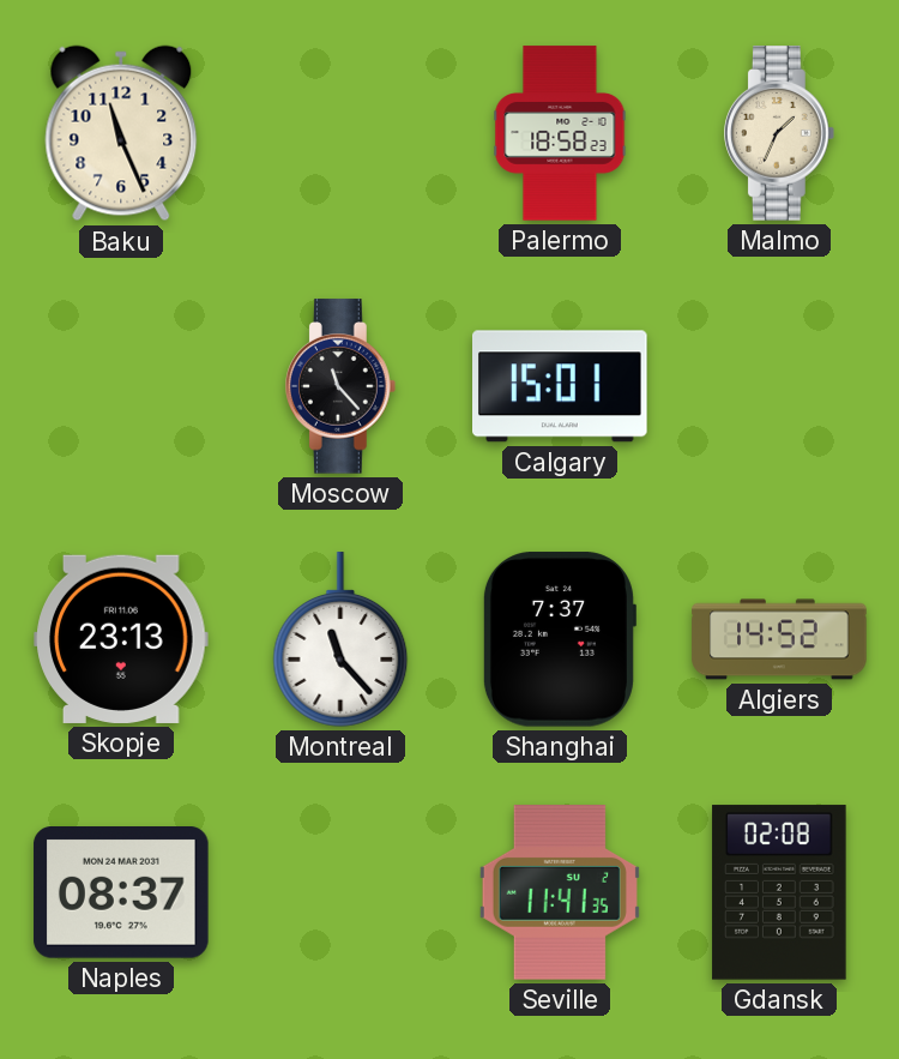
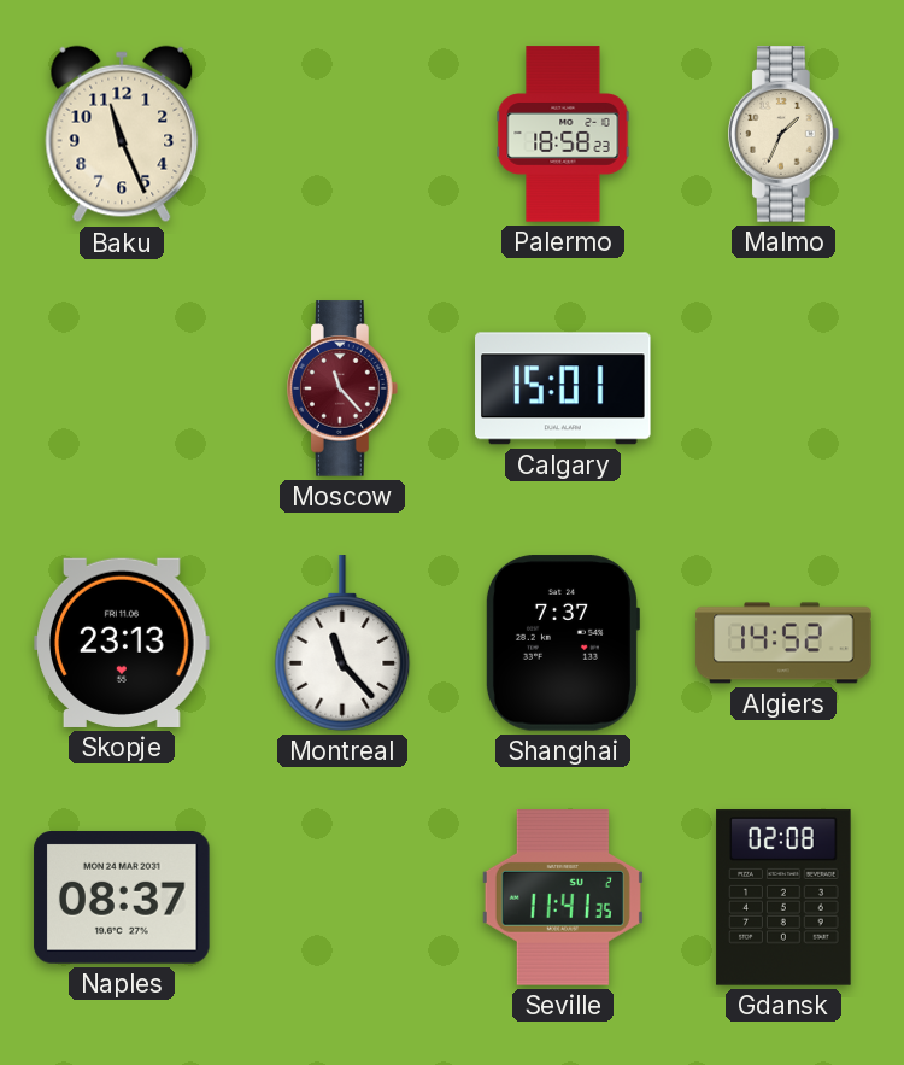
Moscow dial: black -> burgundy (344, 388)
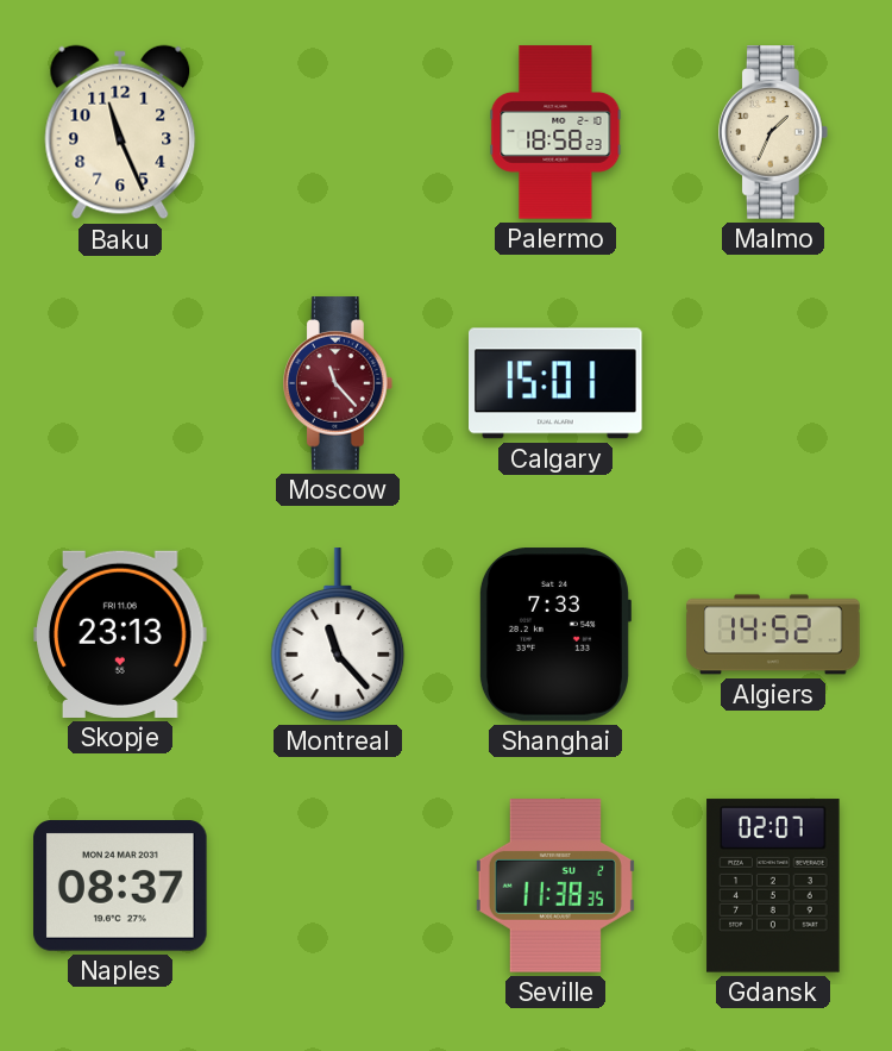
Shanghai: 7:37 -> 7:33 (554, 634)
Seville: 11:41 -> 11:38 (555, 886)
Gdansk: 02:08 -> 02:07 (773, 886)
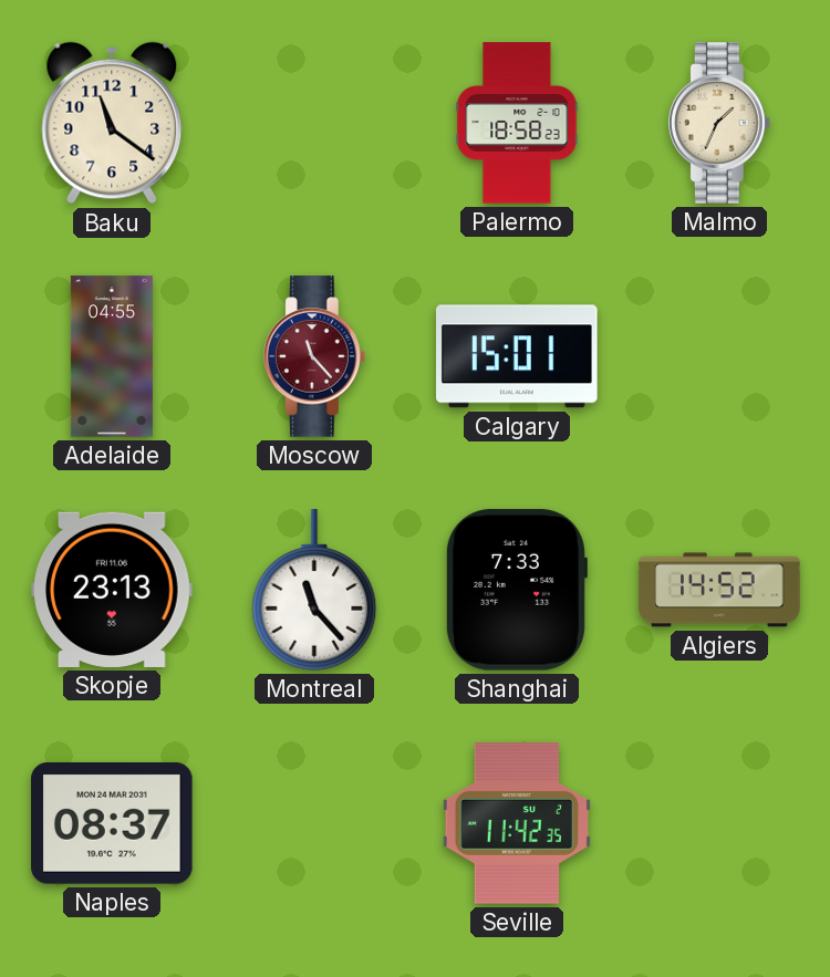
Baku: 11:26 -> 11:21 (112, 123)
Adelaide: none -> 04:55 (112, 356)
Seville: 11:38 -> 11:42 (517, 823)
Gdansk: 02:07 -> none (773, 886)
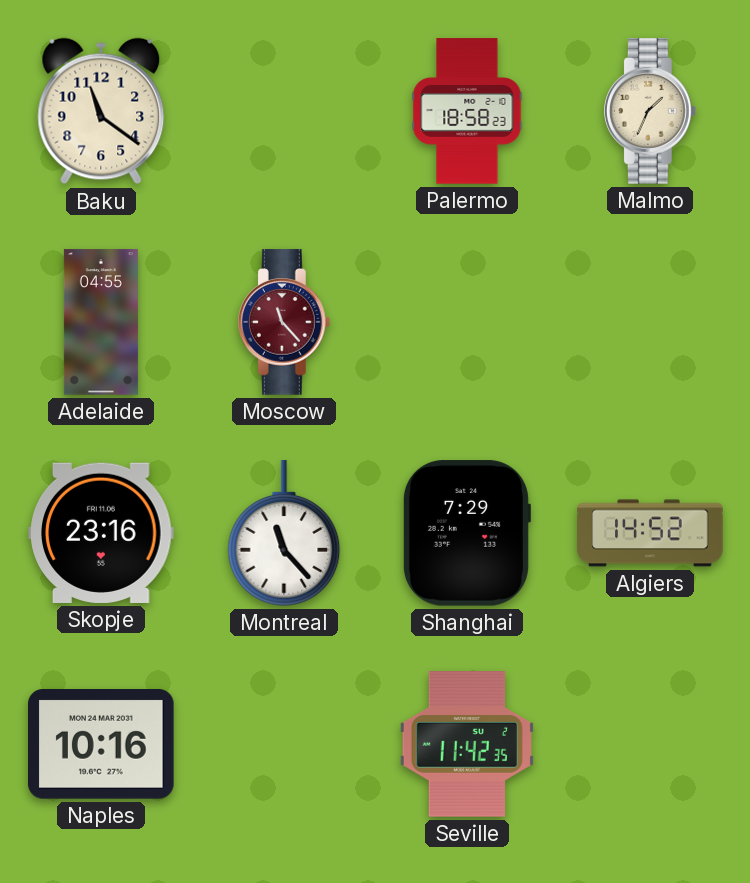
Calgary: 15:01 -> none (517, 356)
Skopje: 23:13 -> 23:16 (101, 533)
Shanghai: 7:33 -> 7:29 (466, 533)
Naples: 08:37 -> 10:16 (101, 745)
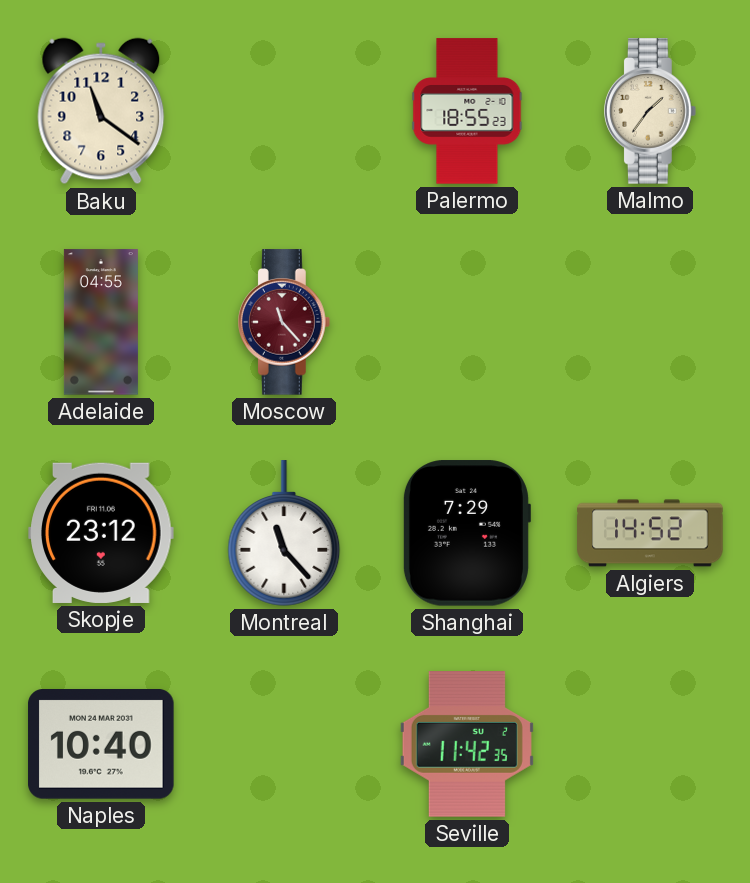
Palermo: 18:58 -> 18:55 (467, 111)
Malmo: 1:34 -> 1:36 (651, 111)
Skopje: 23:16 -> 23:12 (101, 533)
Naples: 10:16 -> 10:40 (101, 745)
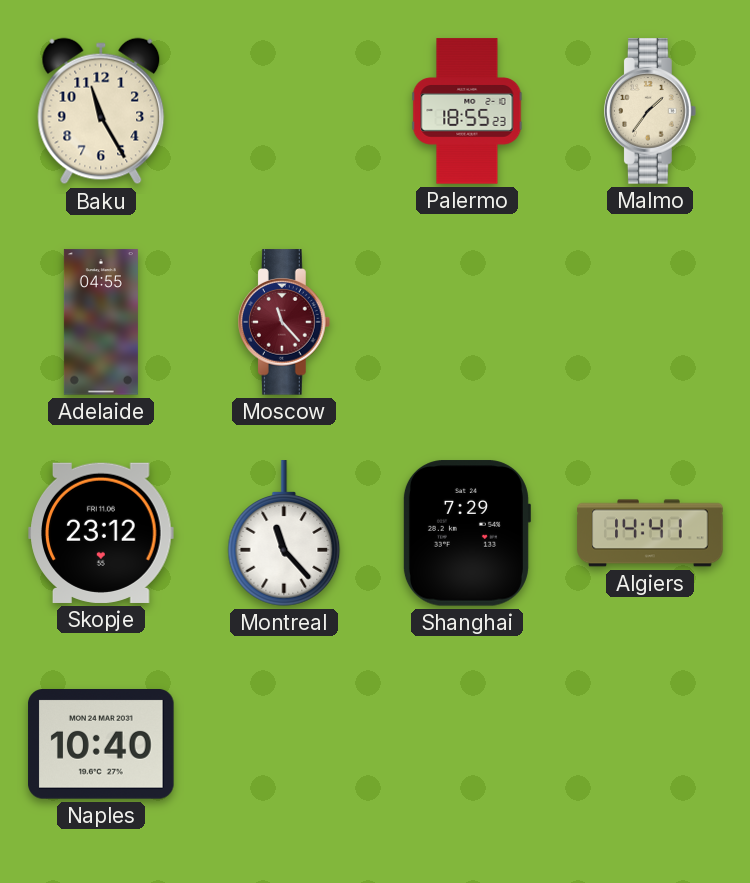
Baku: 11:21 -> 11:25 (101, 111)
Algiers: 14:52 -> 14:41 (650, 533)
Seville: 11:42 -> none (467, 744)
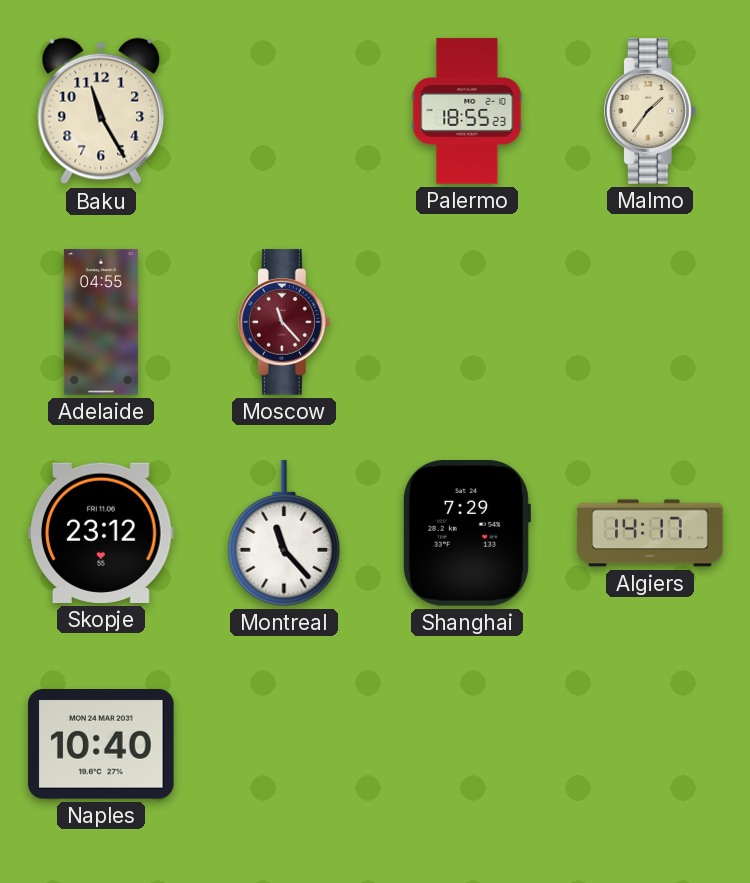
Algiers: 14:41 -> 14:17 (650, 533)
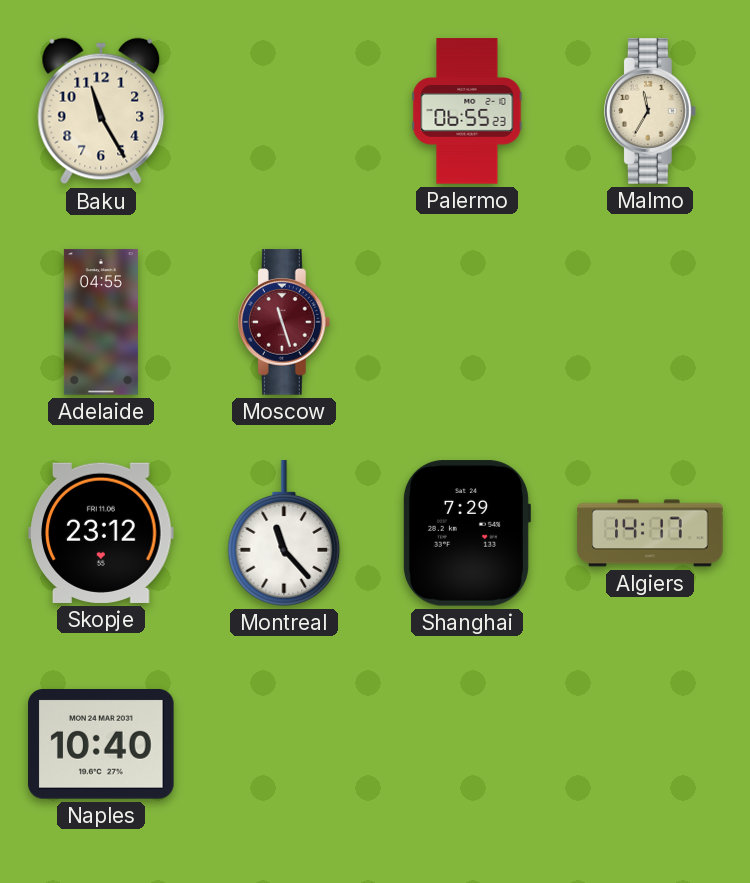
Palermo: 18:55 -> 06:55 (467, 111)
Malmo: 1:36 -> 11:35 (651, 111)
Moscow: 11:23 -> 11:27 (285, 322)
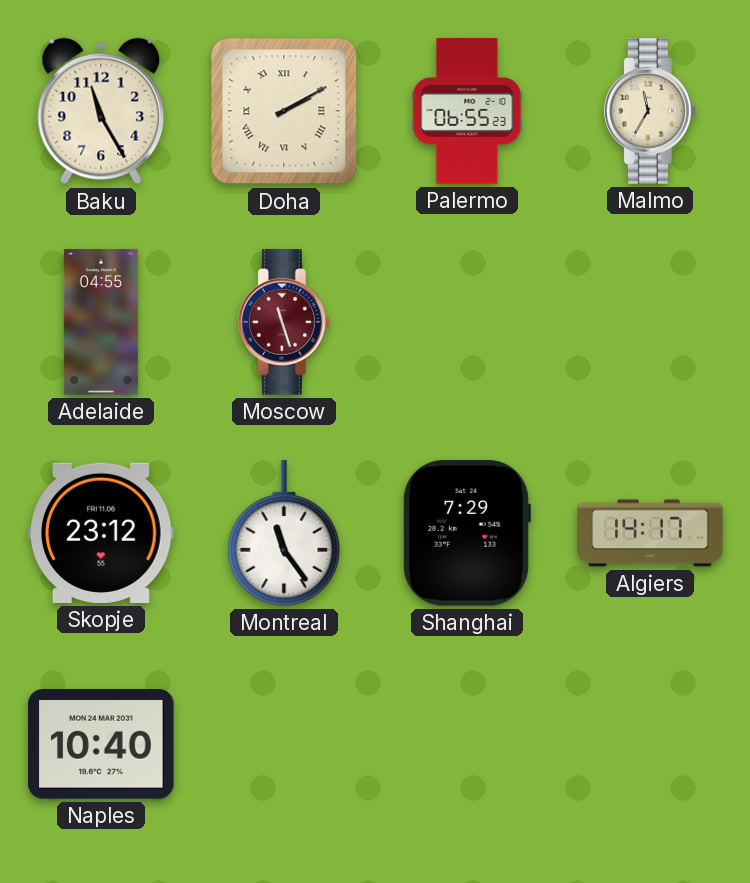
Doha: none -> 2:10 (284, 111)
Montreal: 11:23 -> 11:24 (284, 533)
